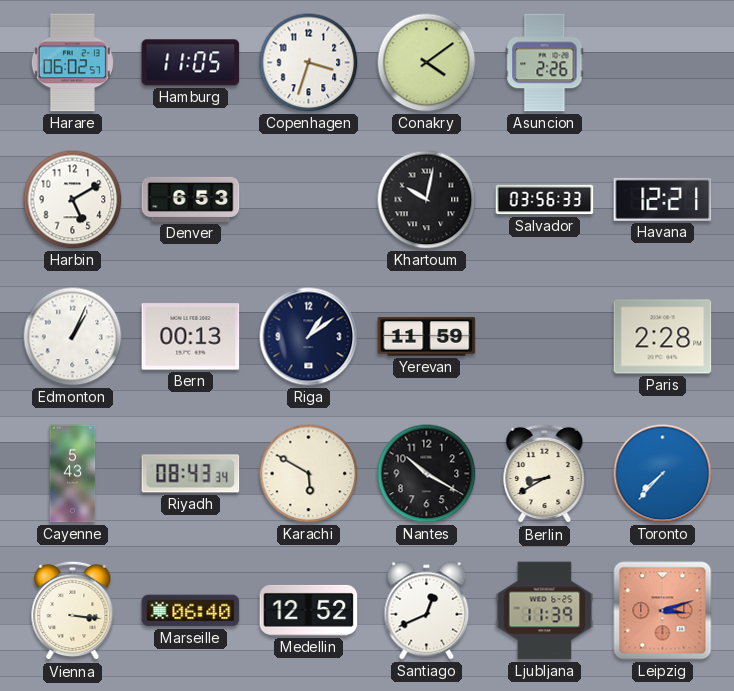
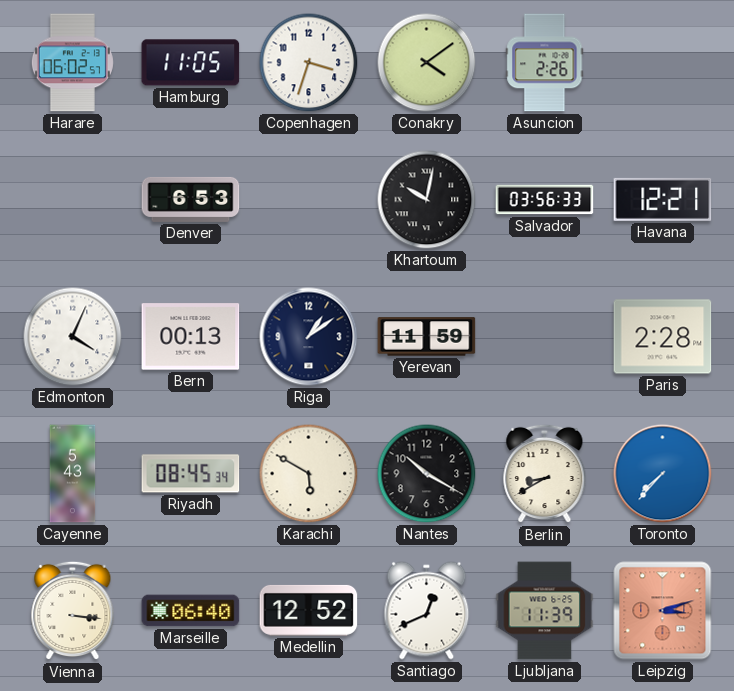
Harbin: 5:10 -> none (73, 200)
Edmonton: 1:04 -> 4:04 (73, 337)
Riyadh: 08:43 -> 08:45 (191, 474)
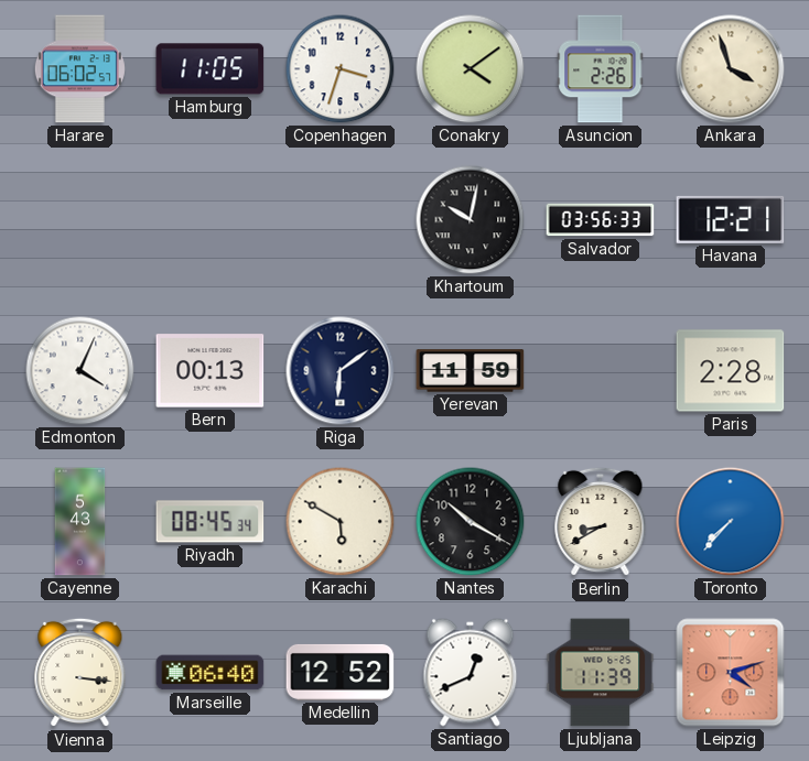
Ankara: none -> 3:57 (731, 69)
Denver: 6:53 -> none (191, 199)
Riga: 1:09 -> 6:09 (341, 371)
Leipzig: 3:12 -> 4:12 (731, 673)
